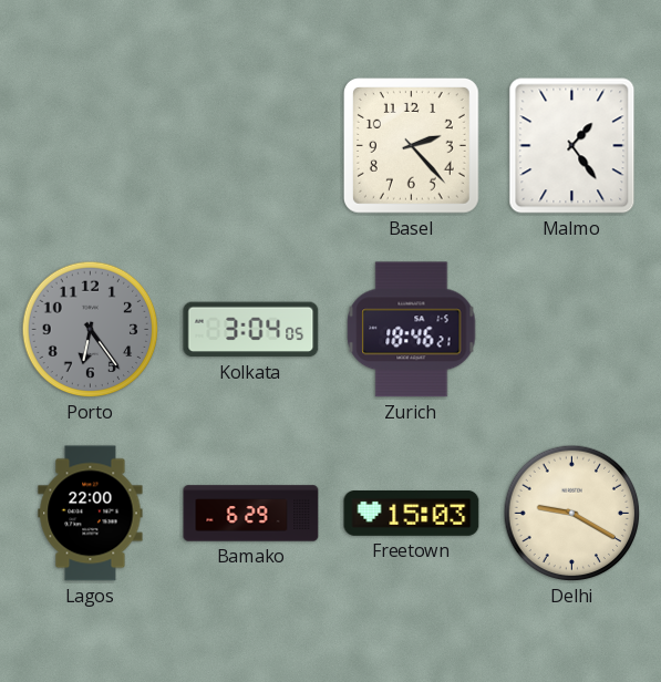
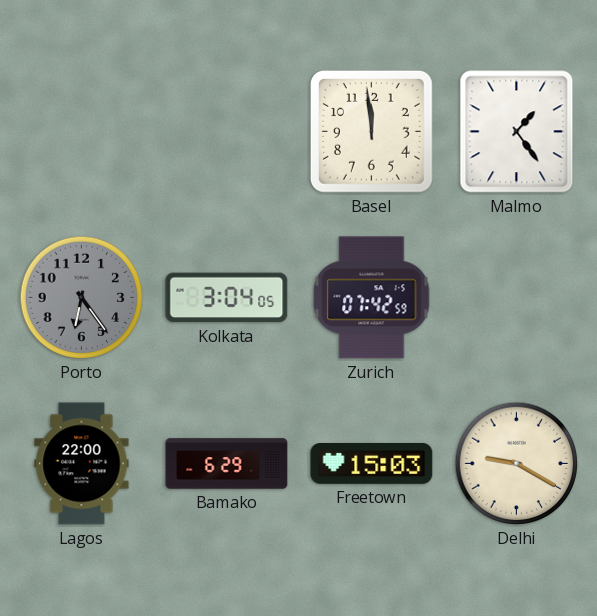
Basel: 2:23 -> 11:59 (371, 131)
Zurich: 18:46 -> 07:42 (372, 298)
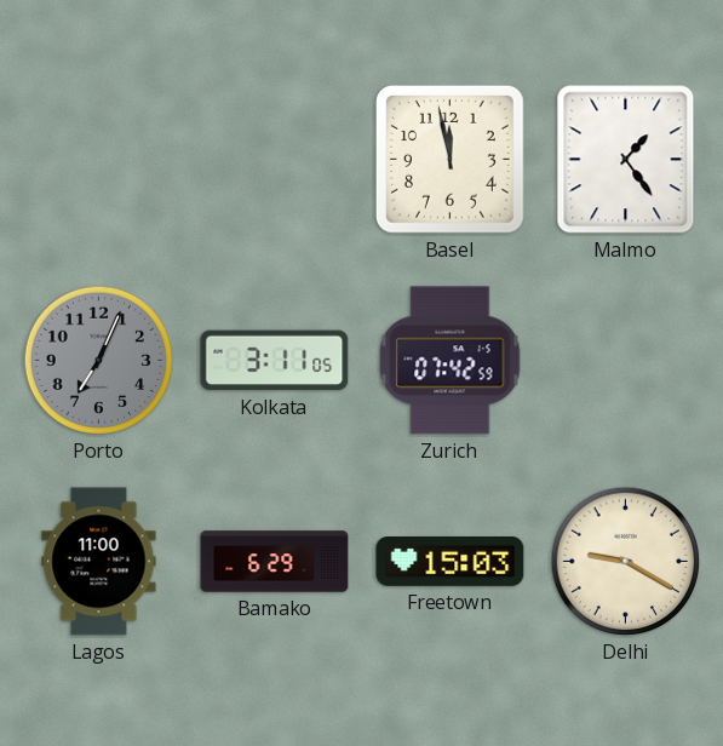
Basel: 11:59 -> 11:58 (449, 159)
Porto: 6:24 -> 7:04 (99, 361)
Kolkata: 3:04 -> 3:11 (275, 361)
Lagos: 22:00 -> 11:00 (99, 562)
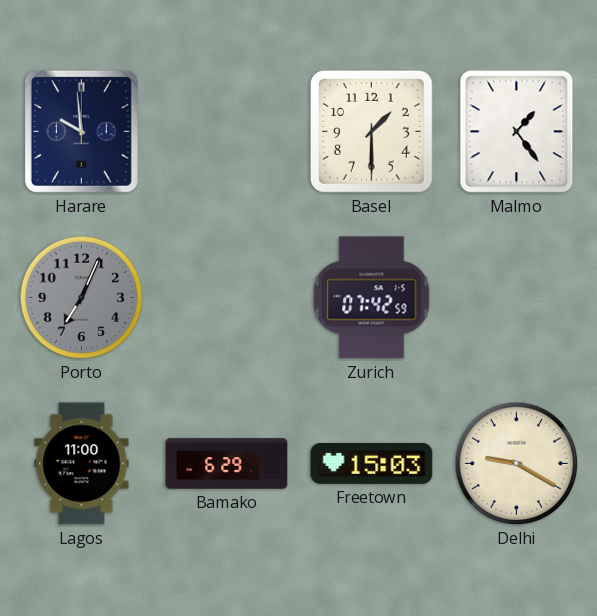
Harare: none -> 9:59 (81, 131)
Basel: 11:58 -> 1:30 (371, 131)
Kolkata: 3:11 -> none (275, 361)
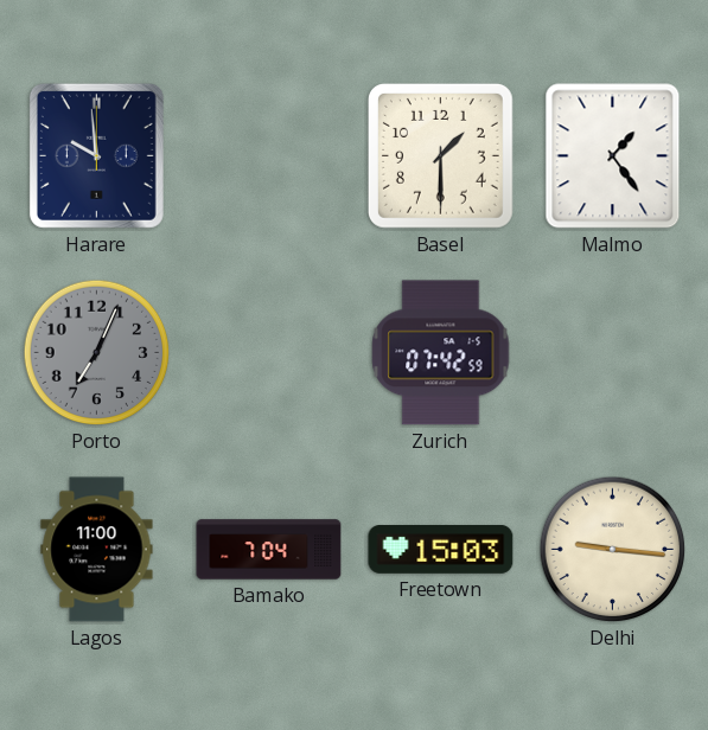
Bamako: 6:29 -> 7:04 (269, 550)
Delhi: 9:20 -> 9:16 (613, 550)
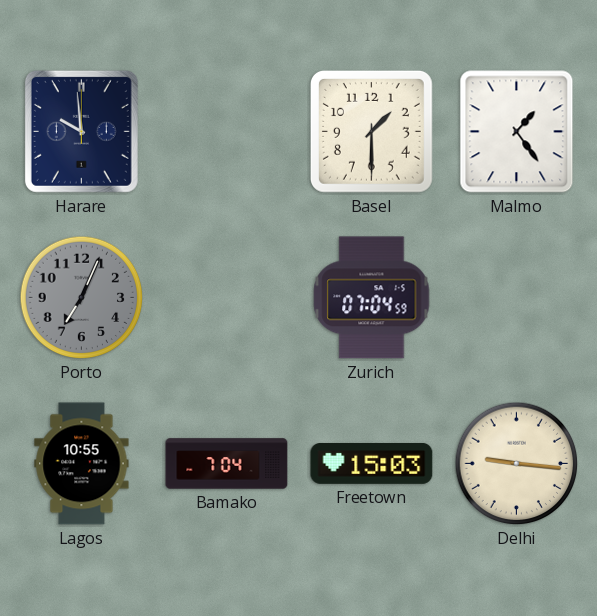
Zurich: 07:42 -> 07:04 (372, 298)
Lagos: 11:00 -> 10:55 (82, 464)
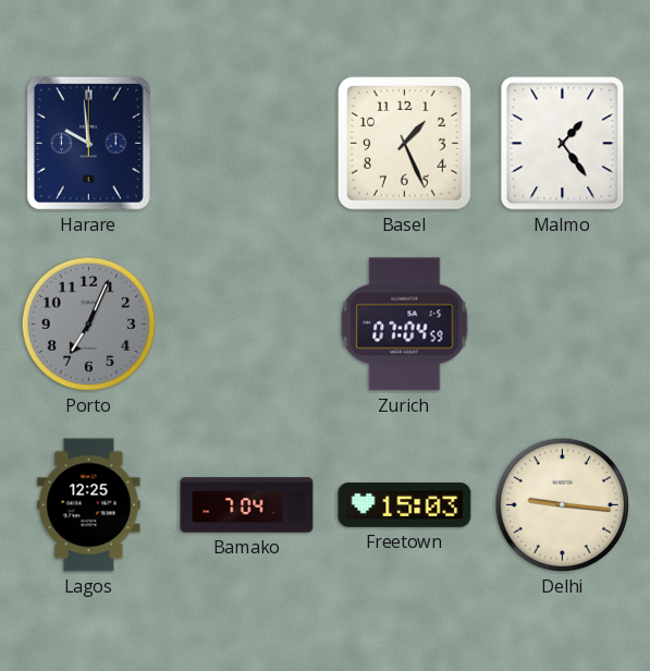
Basel: 1:30 -> 1:26 (404, 143)
Lagos: 10:55 -> 12:25 (89, 505)
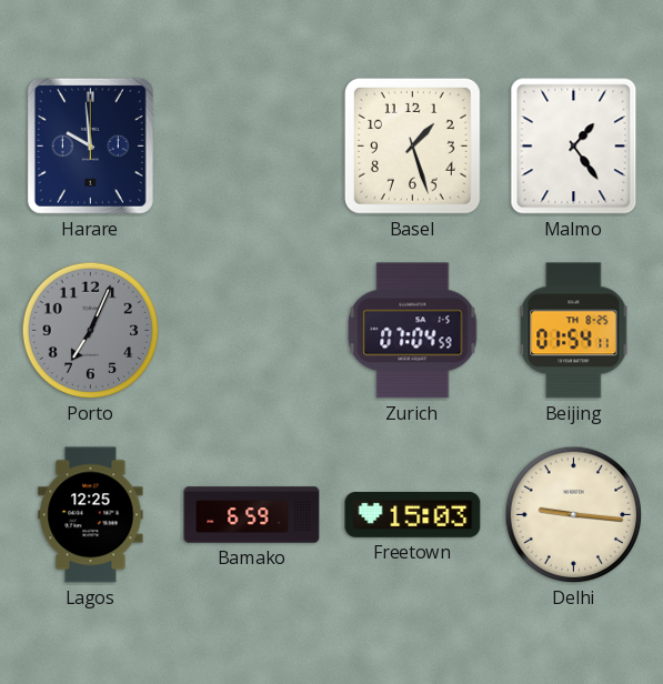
Basel: 1:26 -> 1:27 (412, 145)
Beijing: none -> 01:54 (574, 331)
Bamako: 7:04 -> 6:59 (252, 515)
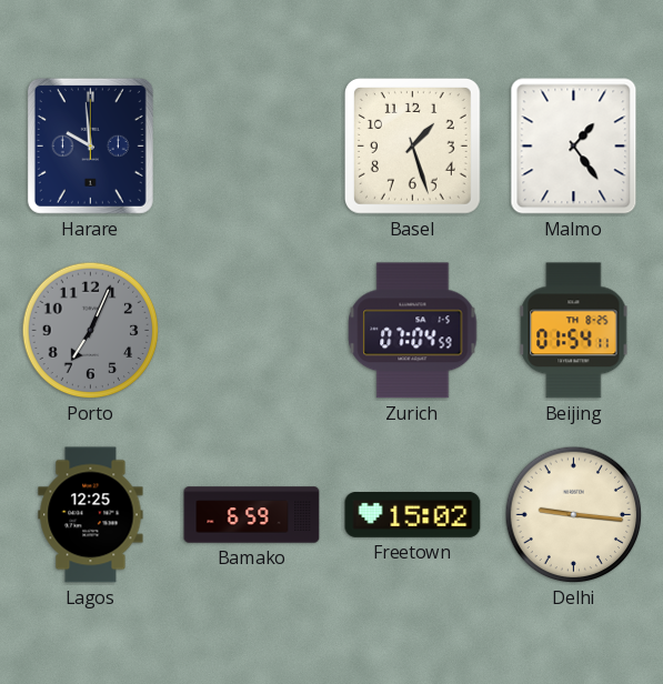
Freetown: 15:03 -> 15:02 (413, 515)
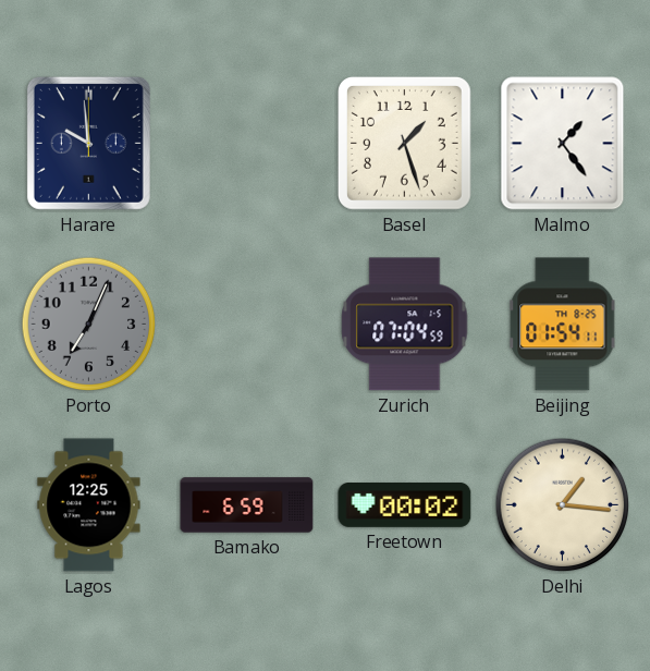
Freetown: 15:02 -> 00:02 (405, 505)
Delhi: 9:16 -> 1:16 (563, 505)
